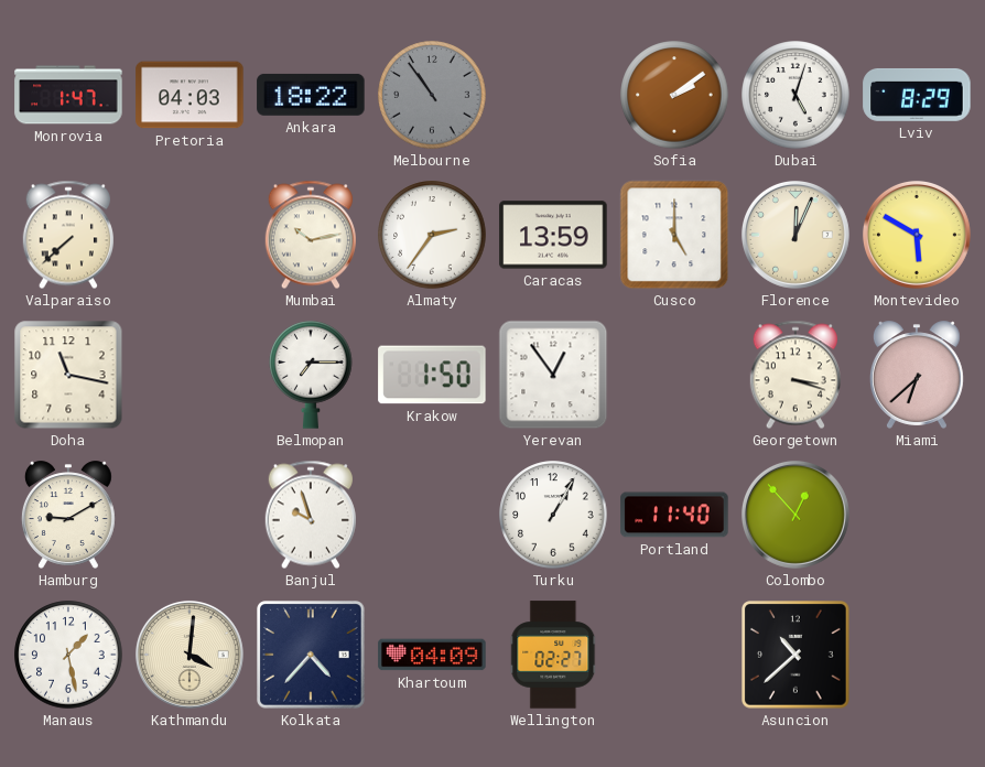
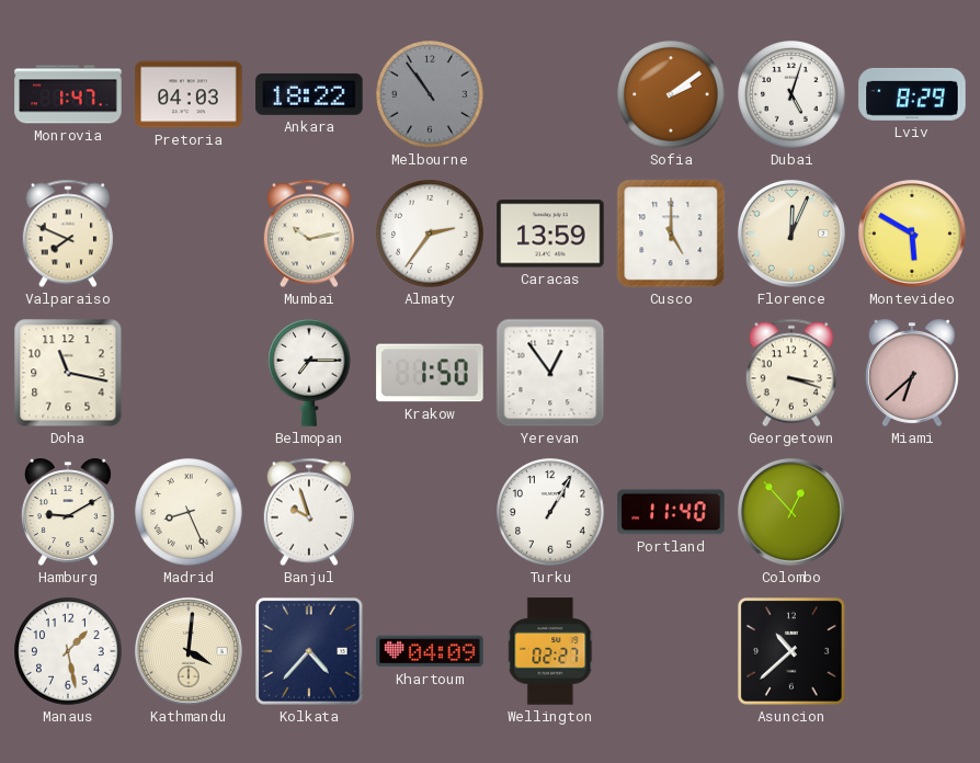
Valparaiso: 7:38 -> 7:49 (68, 234)
Madrid: none -> 8:26 (189, 512)
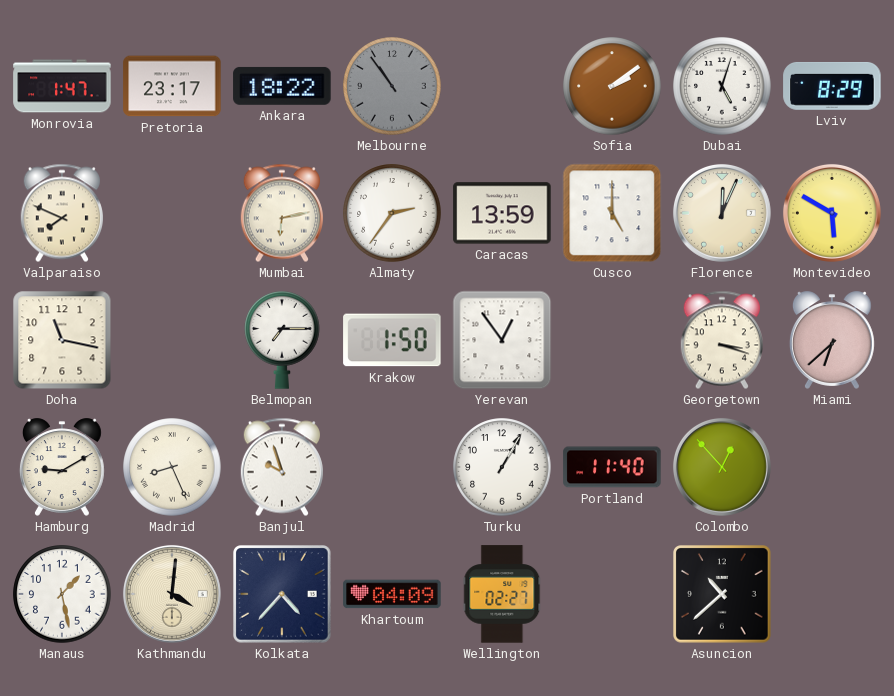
Pretoria: 04:03 -> 23:17 (172, 86)
Mumbai: 10:13 -> 6:13 (282, 213)
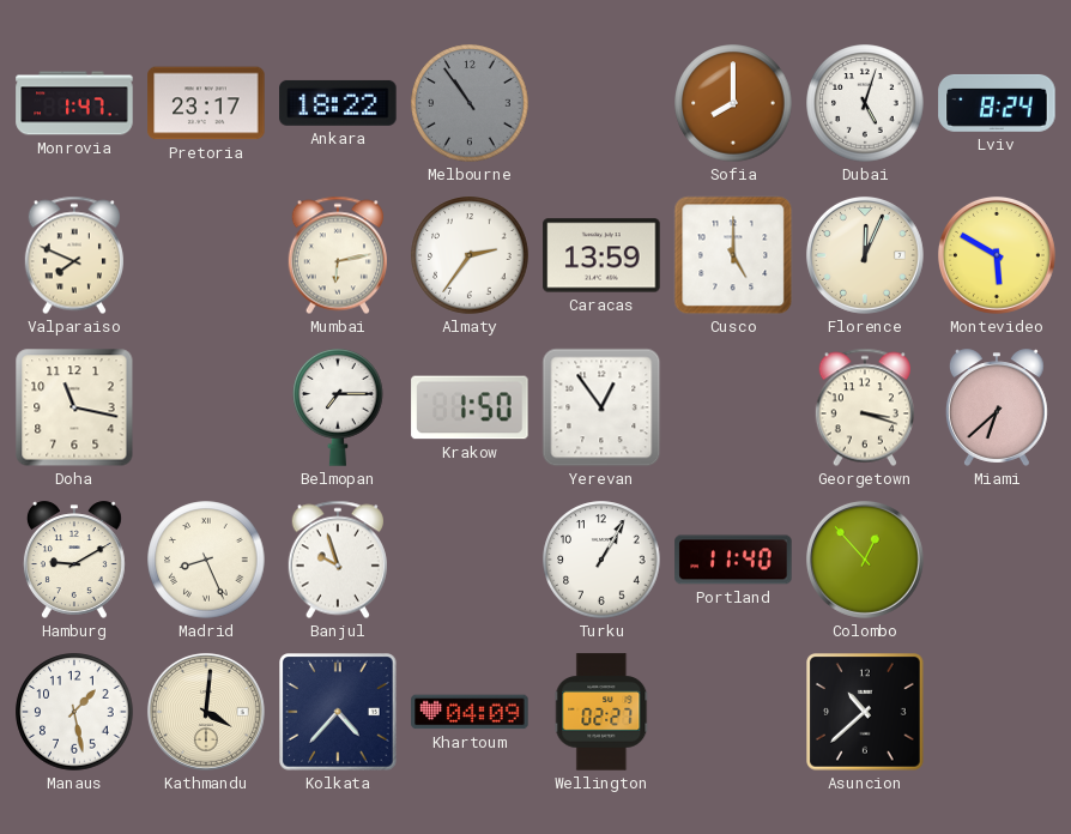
Sofia: 2:09 -> 8:00 (733, 103)
Lviv: 8:29 -> 8:24 (997, 103)
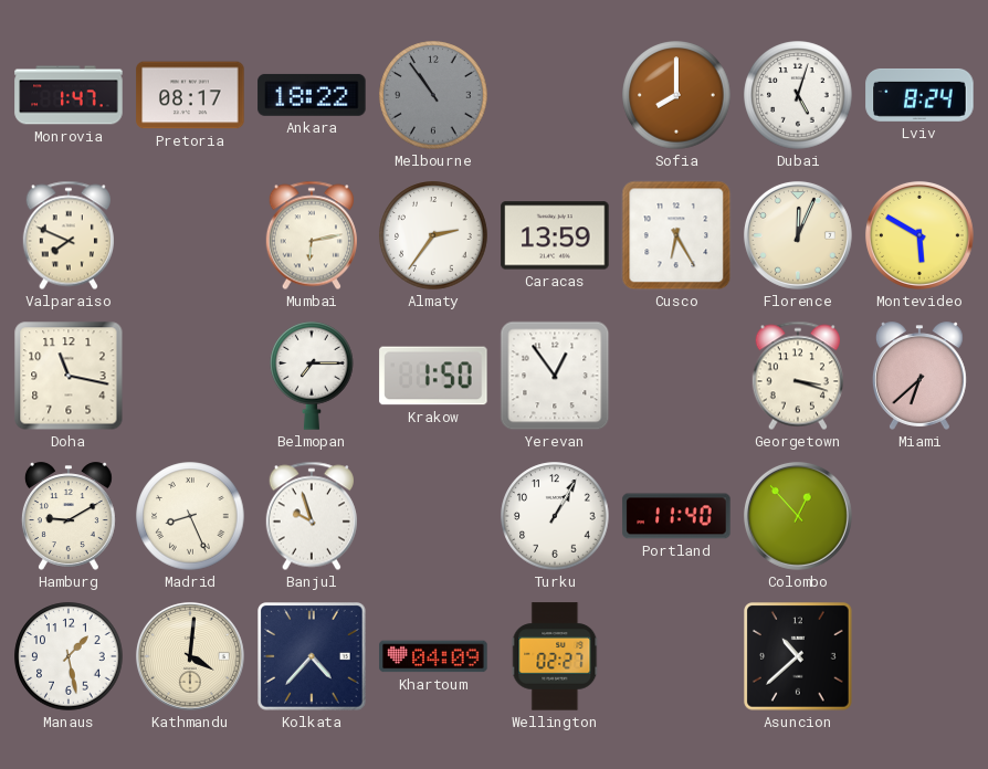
Pretoria: 23:17 -> 08:17 (190, 95)
Cusco: 5:00 -> 6:25 (676, 235)
